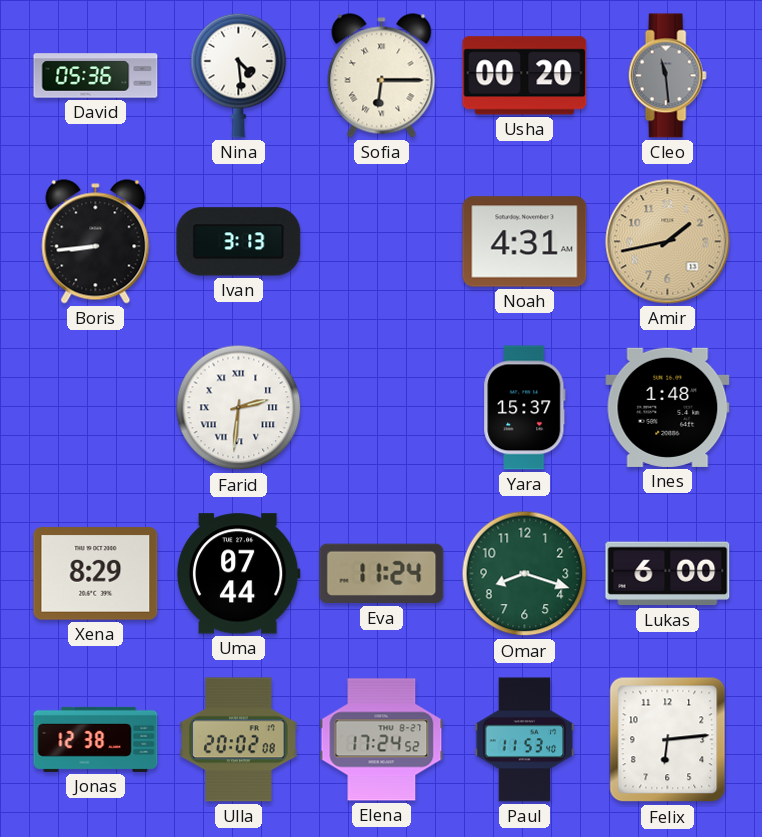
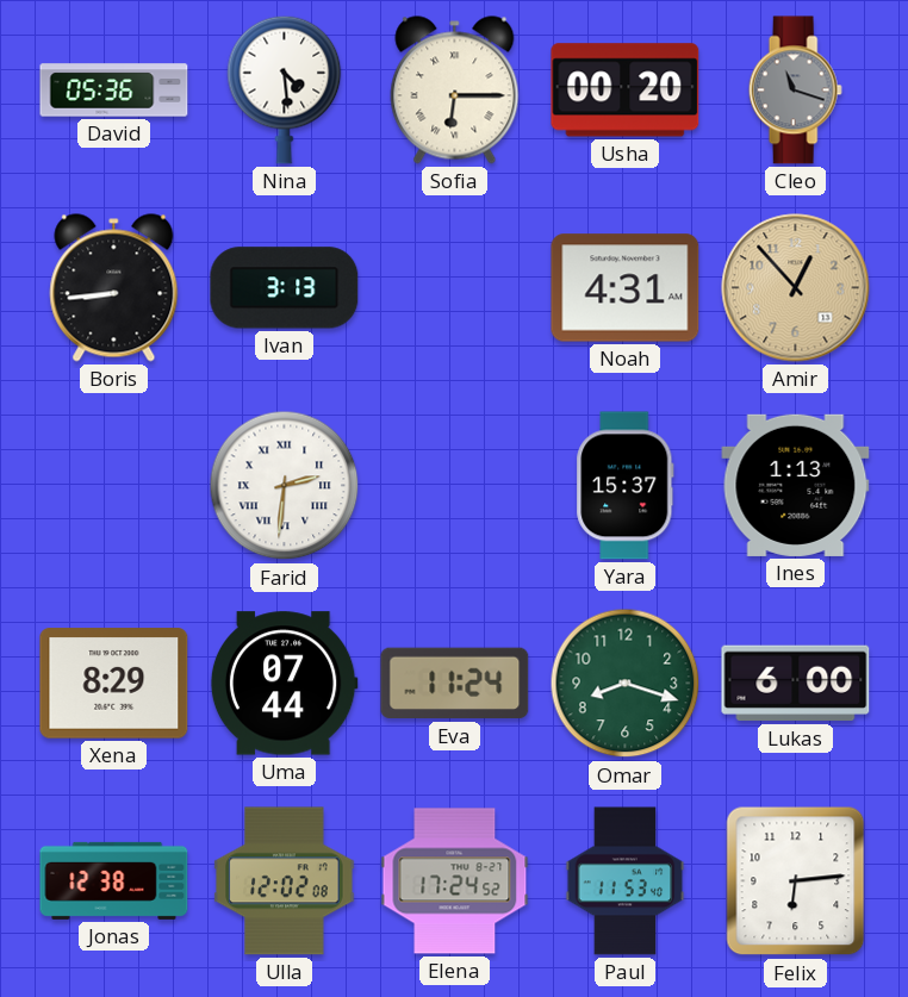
Cleo: 11:29 -> 11:18 (795, 91)
Amir: 1:43 -> 12:53 (796, 288)
Ines: 1:48 -> 1:13 (796, 485)
Ulla: 20:02 -> 12:02 (285, 881)
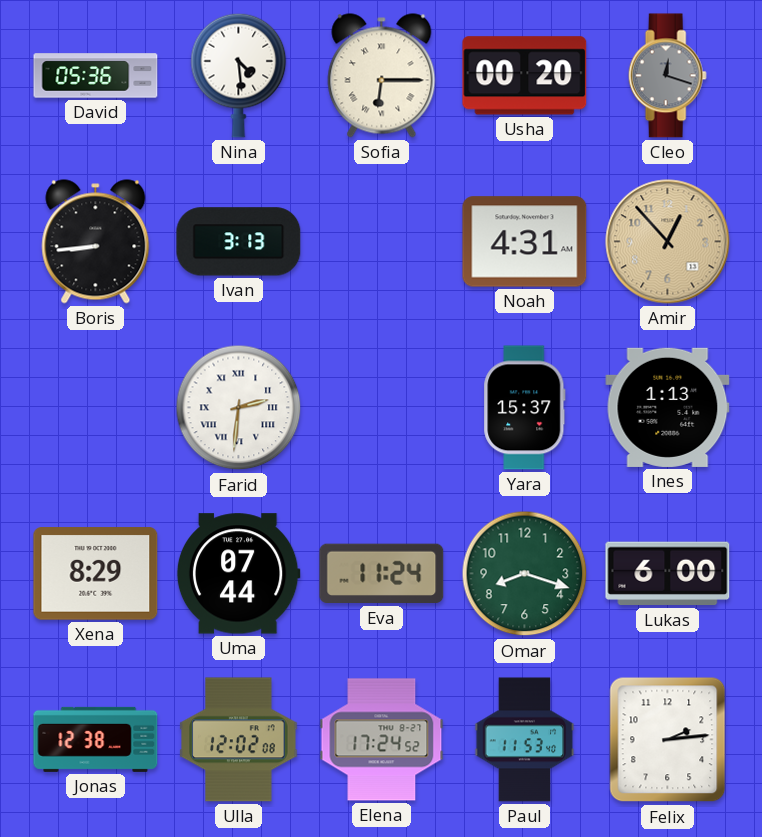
Cleo: 11:18 -> 12:18 (667, 76)
Felix: 6:14 -> 2:14 (668, 740)
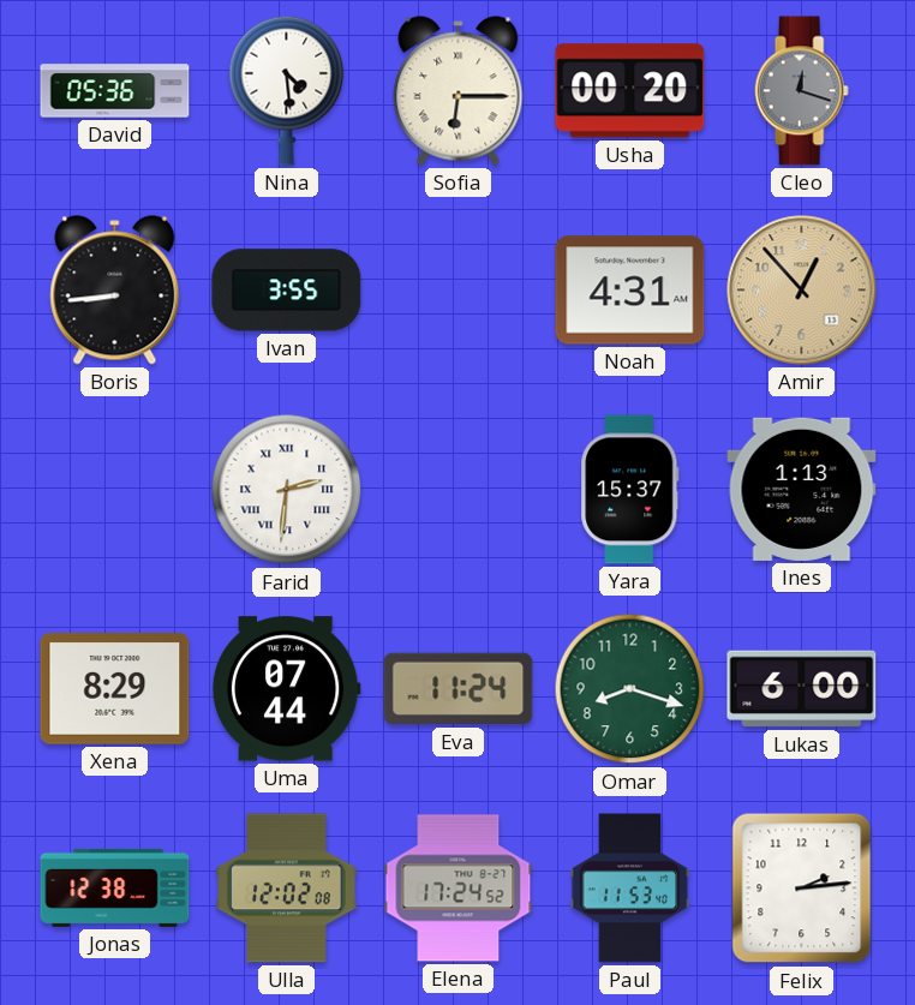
Ivan: 3:13 -> 3:55 (287, 291)
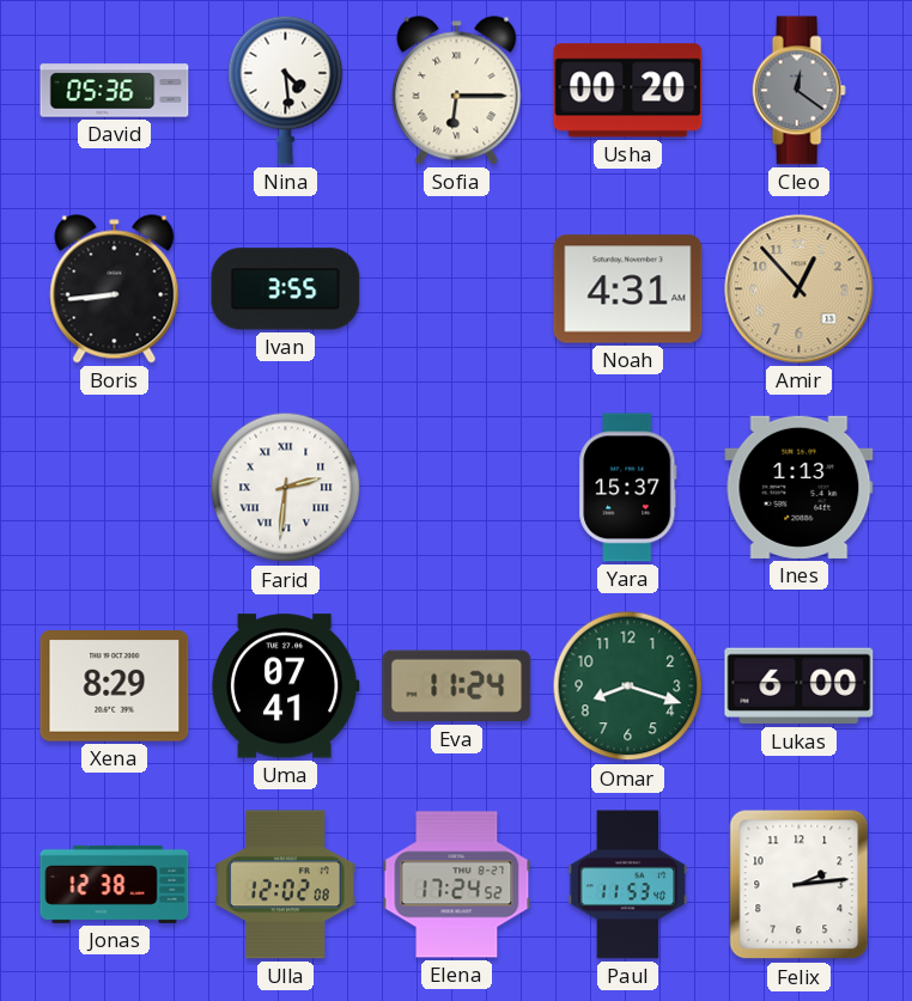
Cleo: 12:18 -> 12:21 (798, 91)
Uma: 07:44 -> 07:41 (285, 686)
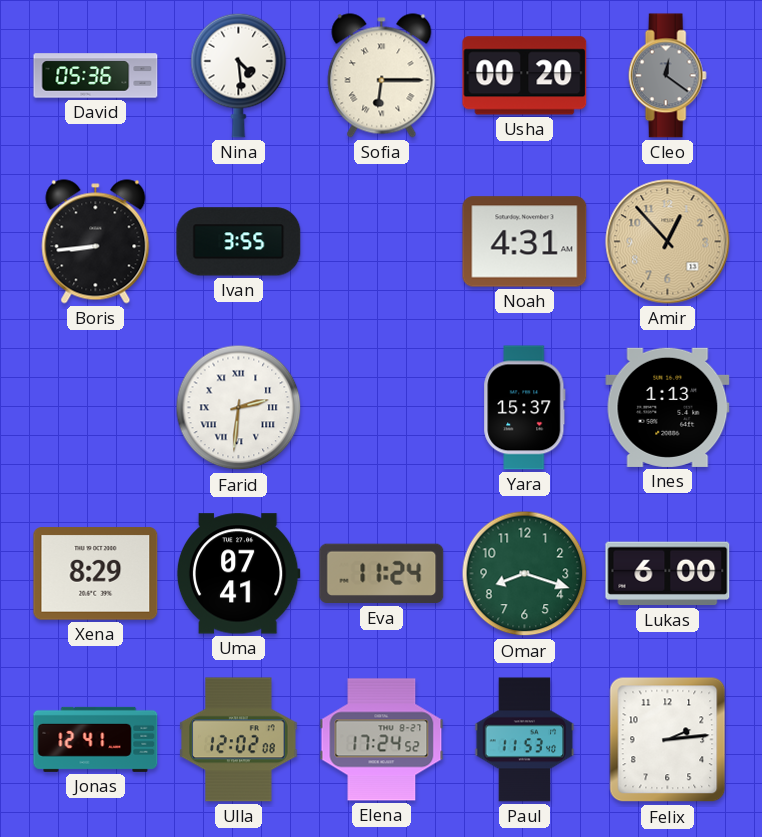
Jonas: 12:38 -> 12:41 (96, 739)
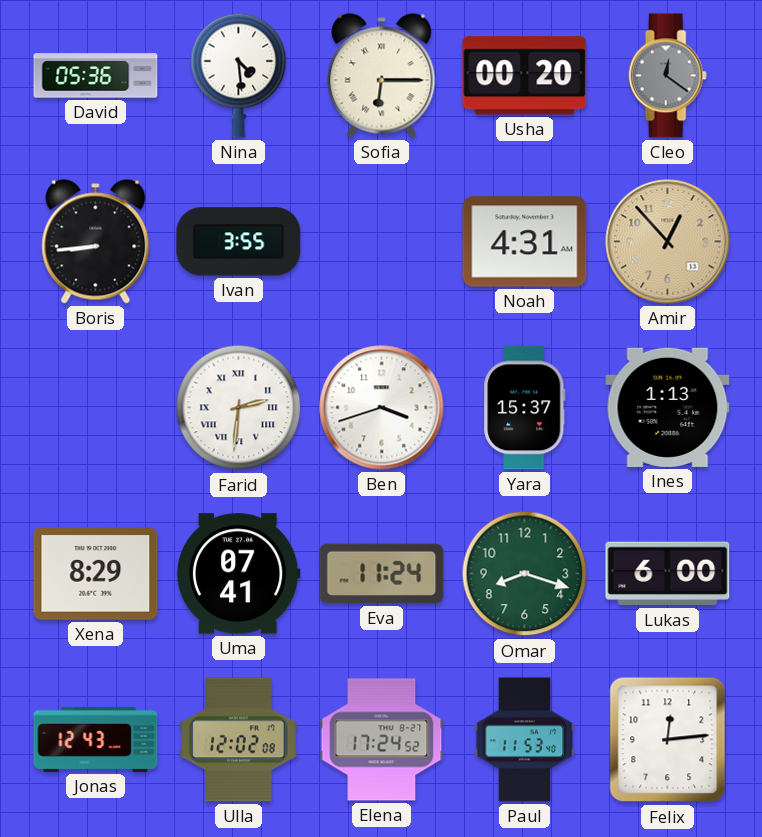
Ben: none -> 3:42 (382, 408)
Jonas: 12:41 -> 12:43 (96, 739)
Felix: 2:14 -> 12:14 (668, 740)
